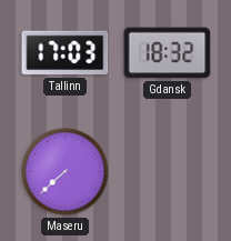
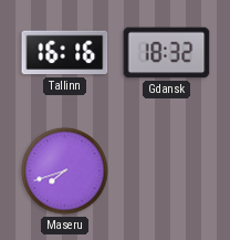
Tallinn: 17:03 -> 16:16 (65, 53)
Maseru: 7:38 -> 7:42 (65, 171)
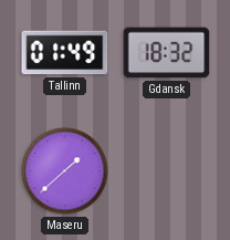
Tallinn: 16:16 -> 01:49 (65, 53)
Maseru: 7:42 -> 1:38 (65, 171)
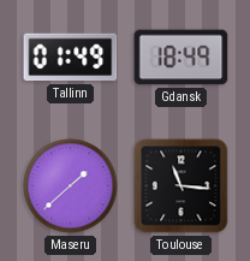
Gdansk: 18:32 -> 18:49 (181, 58)
Toulouse: none -> 11:16 (181, 186)
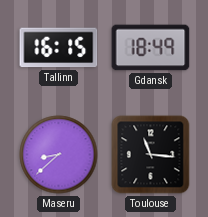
Tallinn: 01:49 -> 16:15 (59, 48)
Maseru: 1:38 -> 8:38 (59, 155)
